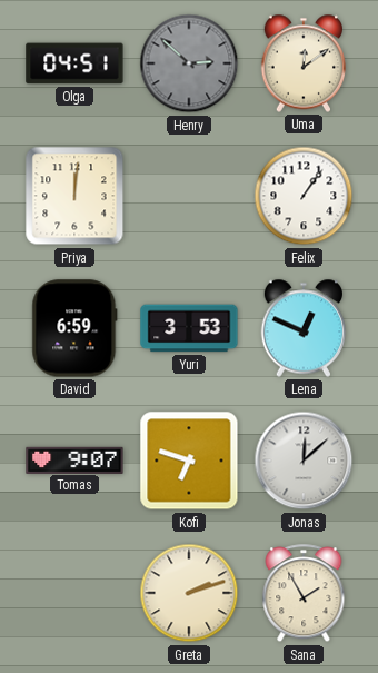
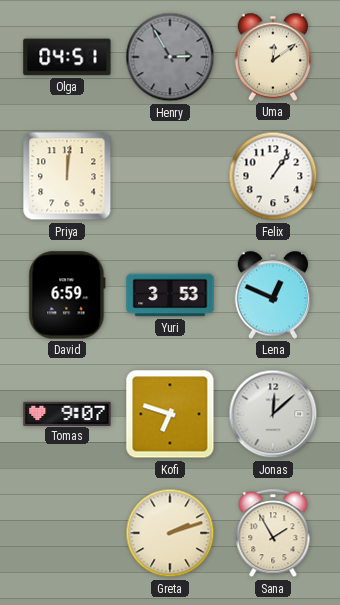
Henry: 2:52 -> 2:55 (170, 57)
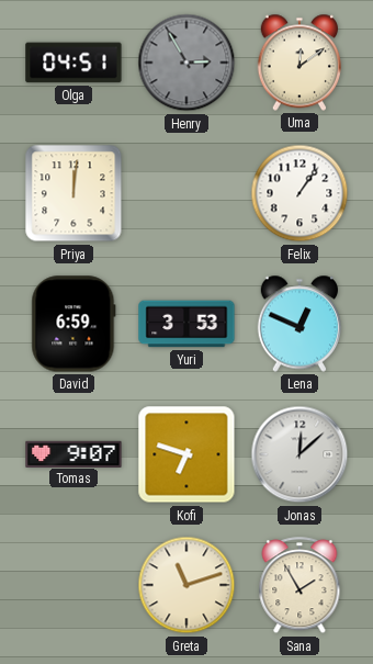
Greta: 2:12 -> 11:12 (187, 585)
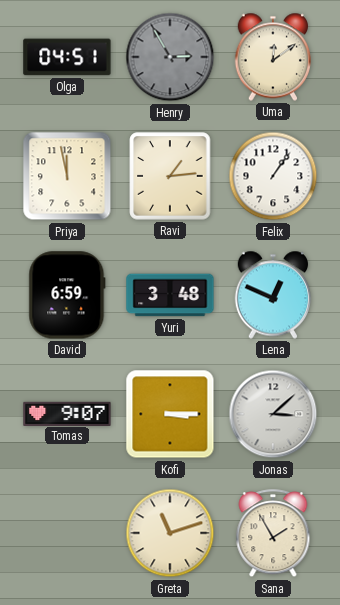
Priya: 12:01 -> 11:58 (67, 176)
Ravi: none -> 1:14 (170, 176)
Yuri: 3:53 -> 3:48 (170, 295)
Kofi: 6:48 -> 3:15 (170, 414)
Jonas: 12:08 -> 3:08 (273, 414)
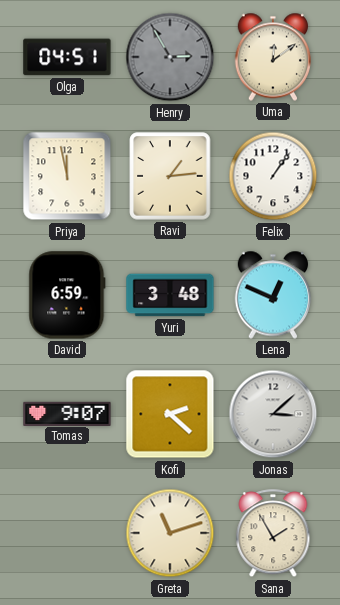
Kofi: 3:15 -> 2:22 (170, 414)
